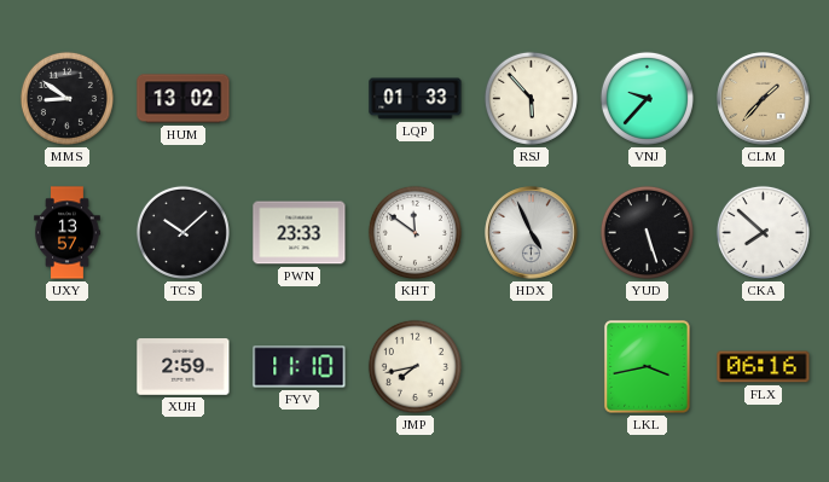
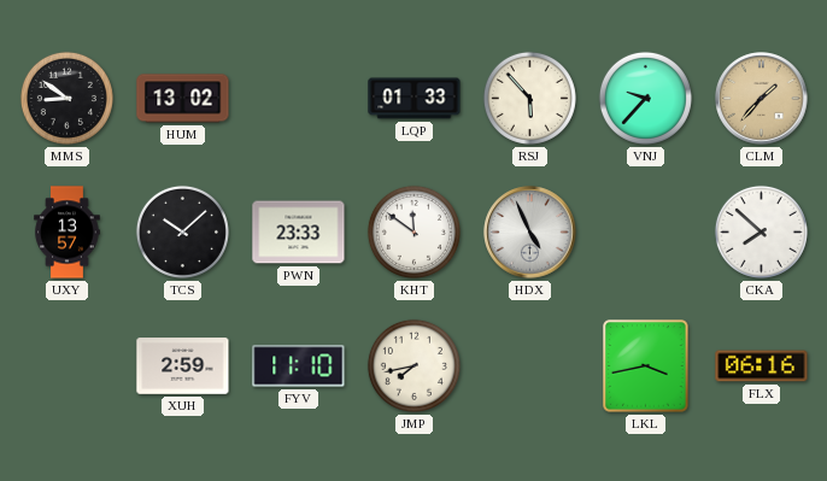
YUD: 5:27 -> none (647, 232)
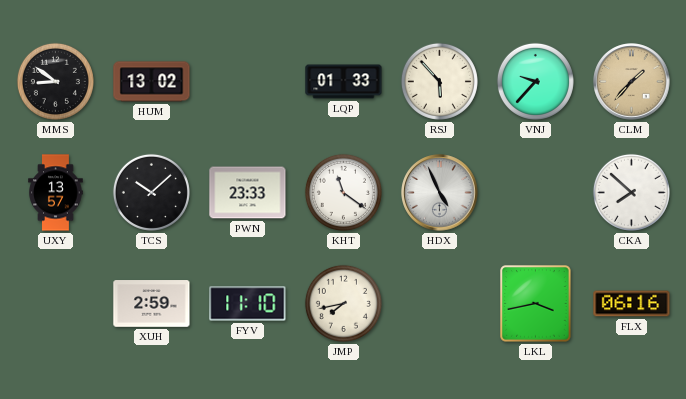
KHT: 11:51 -> 11:21 (343, 192)
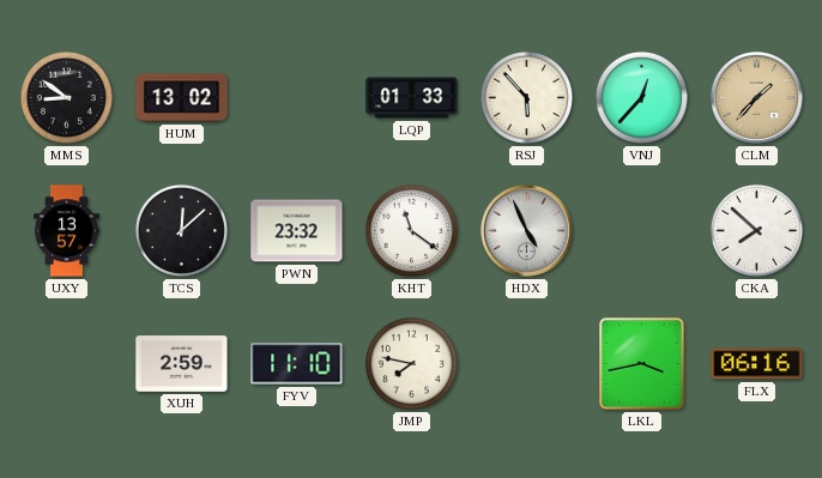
VNJ: 9:37 -> 12:37 (641, 97)
TCS: 10:08 -> 12:08 (181, 230)
PWN: 23:33 -> 23:32 (297, 231)
JMP: 7:43 -> 7:47 (411, 363)
